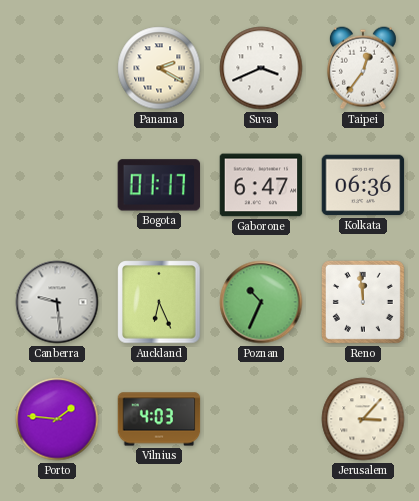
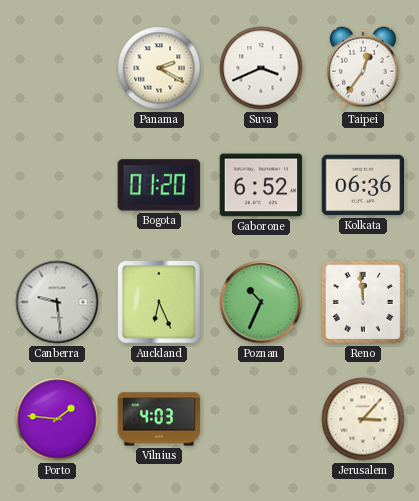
Bogota: 01:17 -> 01:20 (159, 185)
Gaborone: 6:47 -> 6:52 (261, 185)
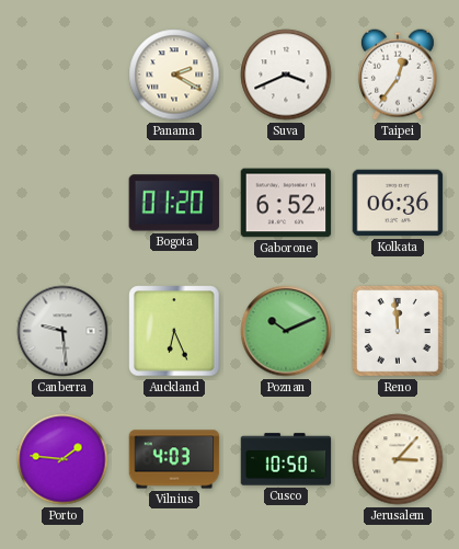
Poznan: 10:34 -> 10:11 (286, 331)
Cusco: none -> 10:50 (286, 459)
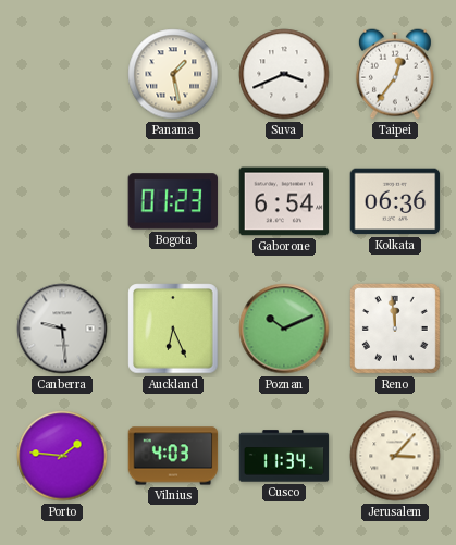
Panama: 2:20 -> 1:28 (173, 74)
Bogota: 01:20 -> 01:23 (173, 201)
Gaborone: 6:52 -> 6:54 (284, 201)
Cusco: 10:50 -> 11:34 (284, 456)
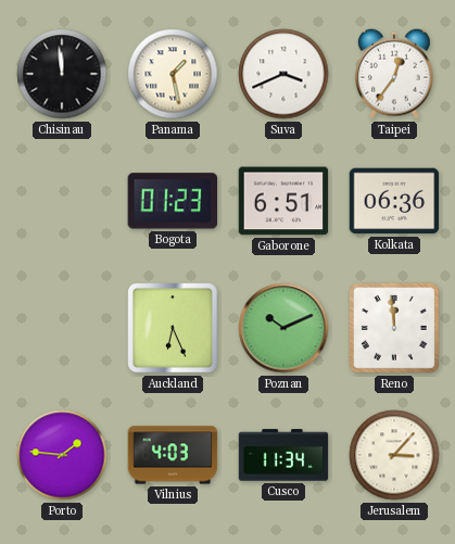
Chisinau: none -> 11:59 (62, 74)
Gaborone: 6:54 -> 6:51 (283, 201)
Canberra: 9:29 -> none (62, 329)
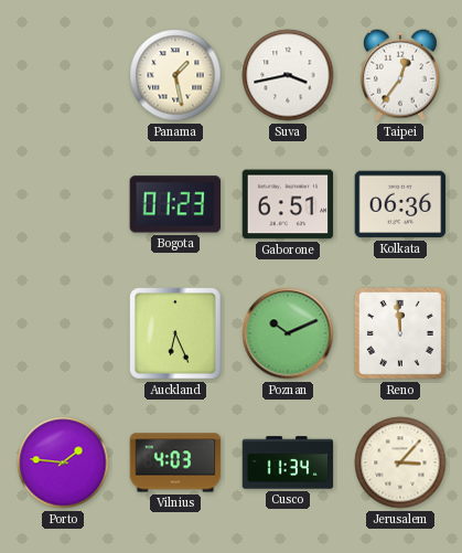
Chisinau: 11:59 -> none (62, 74)
Suva: 3:41 -> 3:43 (288, 75)
